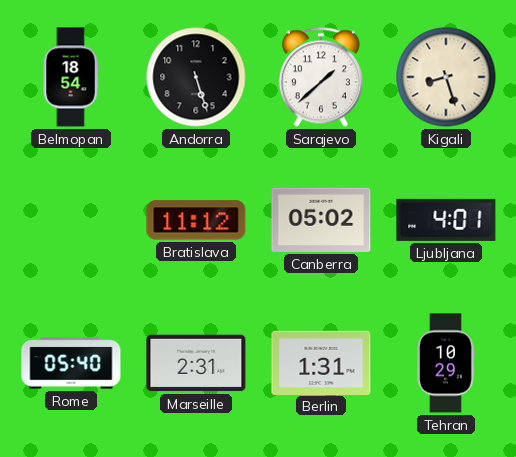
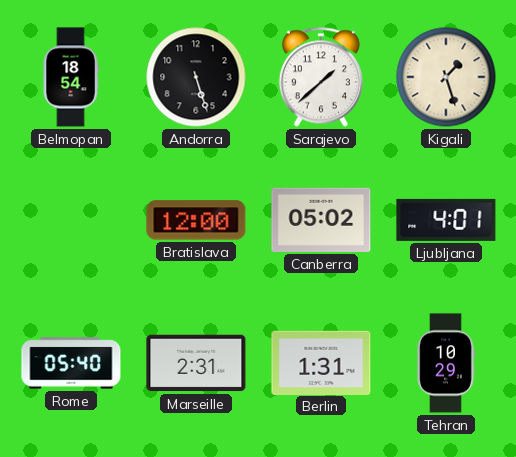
Kigali: 8:27 -> 1:27 (446, 77)
Bratislava: 11:12 -> 12:00 (196, 220)
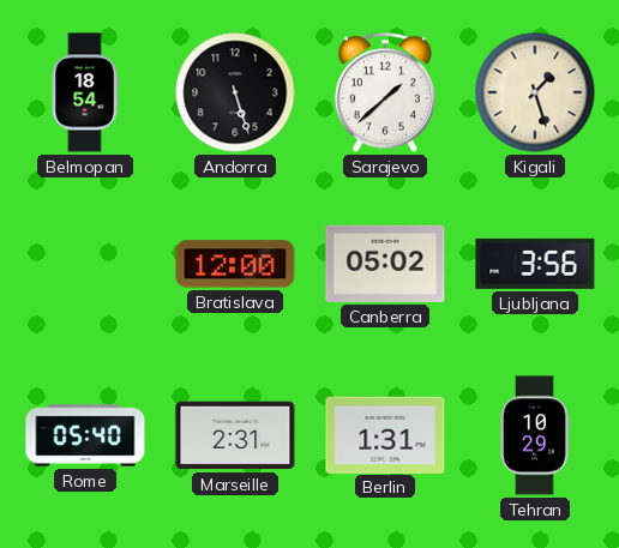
Ljubljana: 4:01 -> 3:56 (535, 264)
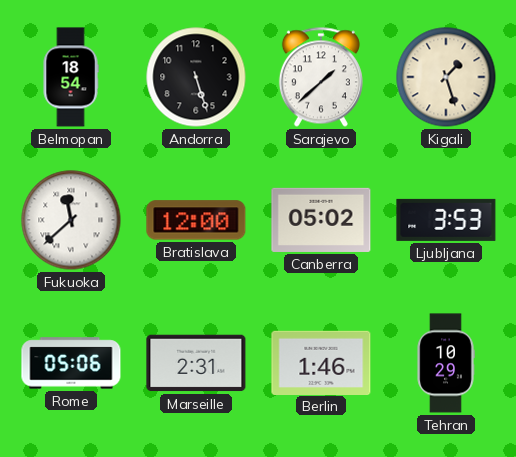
Fukuoka: none -> 11:38 (71, 220)
Ljubljana: 3:56 -> 3:53 (446, 220)
Rome: 05:40 -> 05:06 (71, 363)
Berlin: 1:31 -> 1:46 (321, 362)
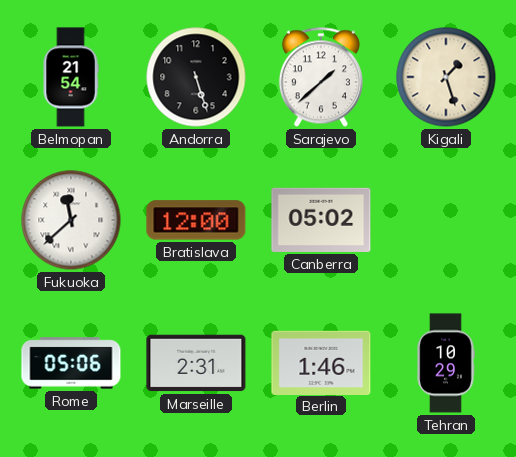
Belmopan: 18:54 -> 21:54 (71, 77)
Ljubljana: 3:53 -> none (446, 220)
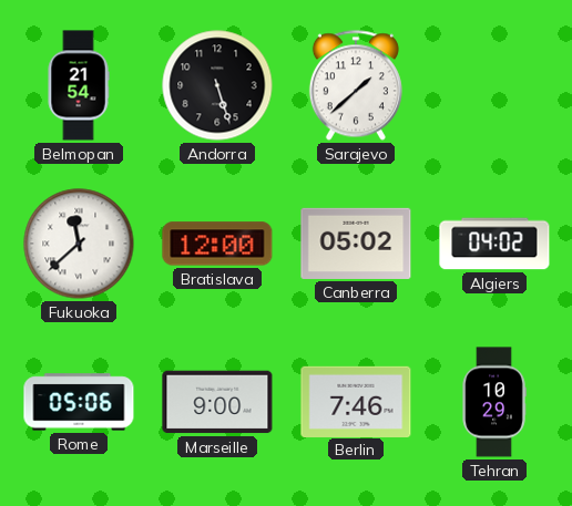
Kigali: 1:27 -> none (446, 77)
Algiers: none -> 04:02 (494, 244)
Marseille: 2:31 -> 9:00 (217, 402)
Berlin: 1:46 -> 7:46 (356, 401)
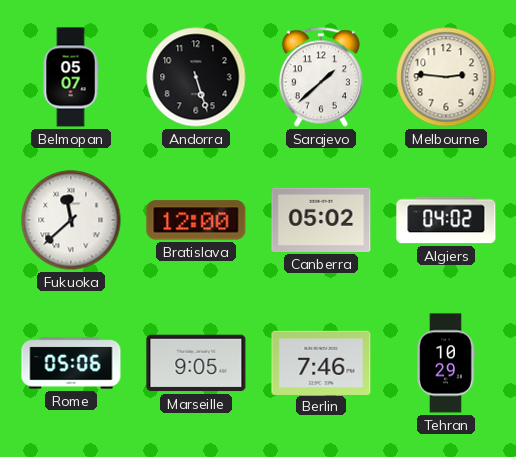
Belmopan: 21:54 -> 05:07 (71, 77)
Melbourne: none -> 2:46 (446, 77)
Marseille: 9:00 -> 9:05 (196, 363)
